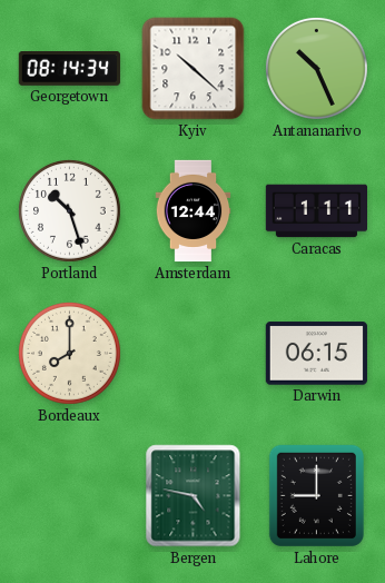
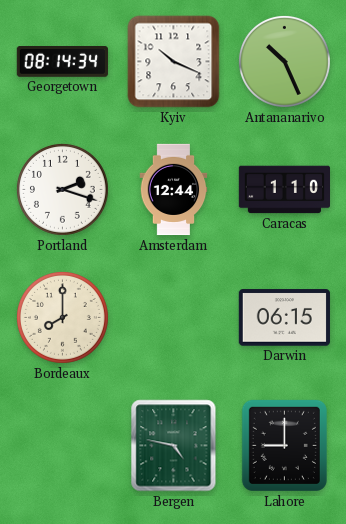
Kyiv: 10:22 -> 10:19 (174, 62)
Portland: 10:27 -> 2:18 (62, 189)
Caracas: 1:11 -> 1:10 (284, 190)
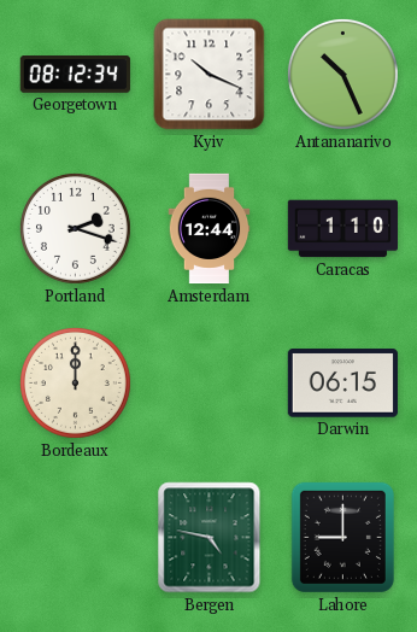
Georgetown: 08:14 -> 08:12 (75, 75)
Bordeaux: 8:00 -> 12:00 (75, 382)
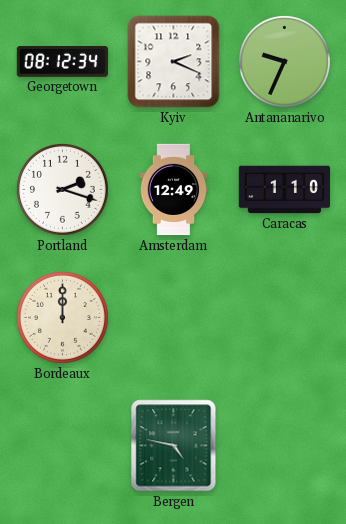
Kyiv: 10:19 -> 2:19 (174, 62)
Antananarivo: 10:26 -> 9:34 (284, 61)
Amsterdam: 12:44 -> 12:49 (174, 190)
Darwin: 06:15 -> none (342, 384)
Lahore: 9:00 -> none (342, 537)
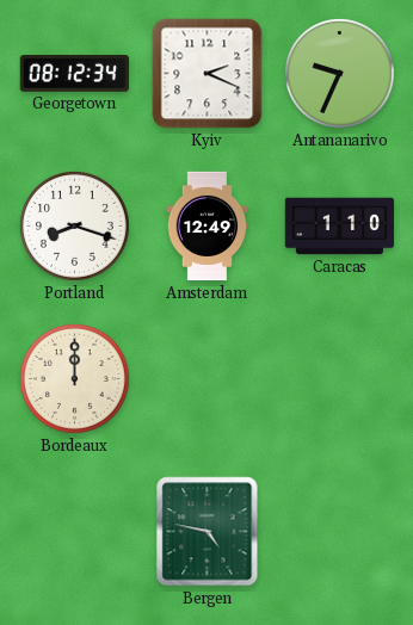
Portland: 2:18 -> 8:18 (74, 225)
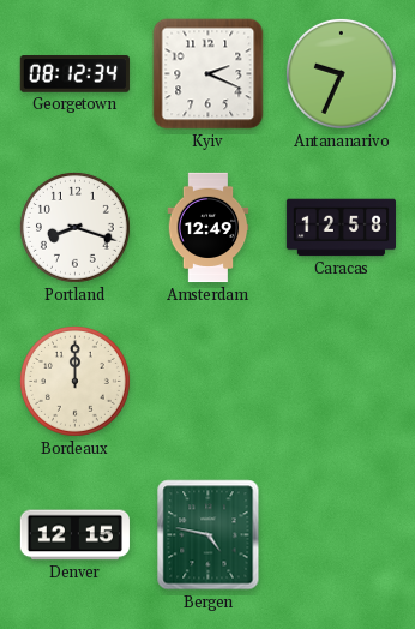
Caracas: 1:10 -> 12:58 (341, 228)
Denver: none -> 12:15 (74, 535)
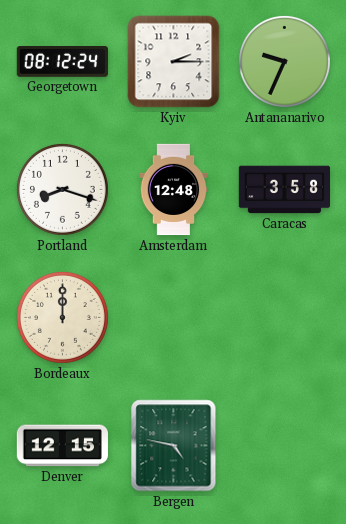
Georgetown: 08:12:34 -> 08:12:24 (62, 62)
Kyiv: 2:19 -> 2:15 (174, 62)
Amsterdam: 12:49 -> 12:48 (174, 190)
Caracas: 12:58 -> 3:58 (284, 190)
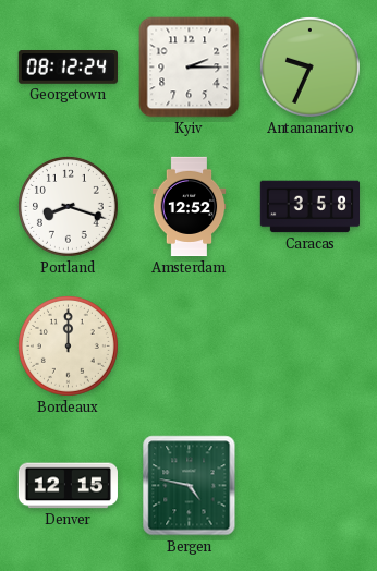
Amsterdam: 12:48 -> 12:52 (190, 207)
